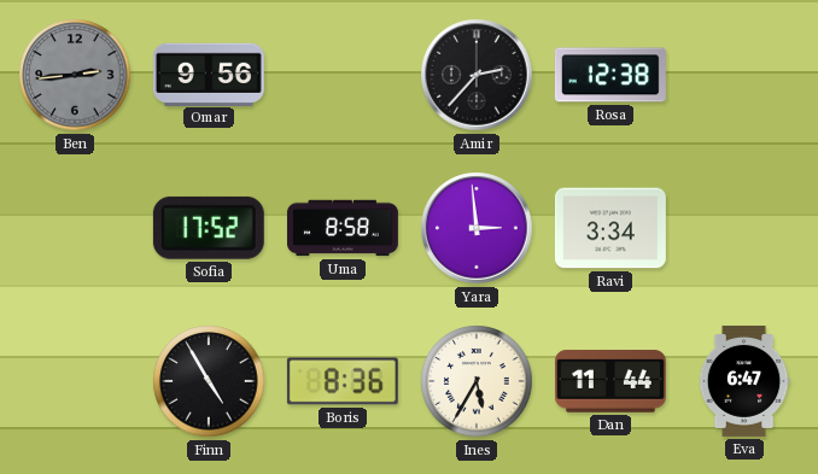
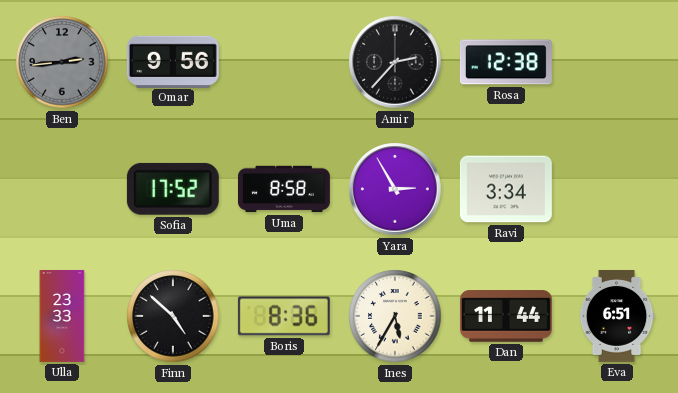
Yara: 2:59 -> 2:55 (395, 189)
Ulla: none -> 23:33 (62, 316)
Finn: 4:55 -> 4:52 (173, 316)
Eva: 6:47 -> 6:51 (617, 316)
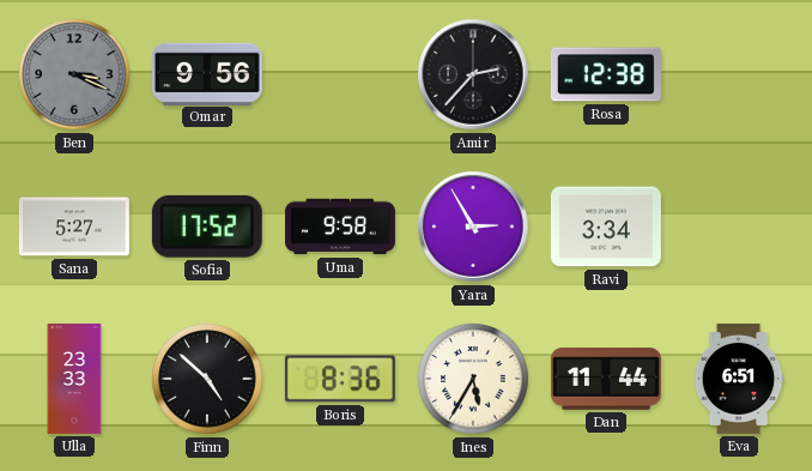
Ben: 2:44 -> 3:19 (74, 74)
Sana: none -> 5:27 (74, 227)
Uma: 8:58 -> 9:58 (340, 227)
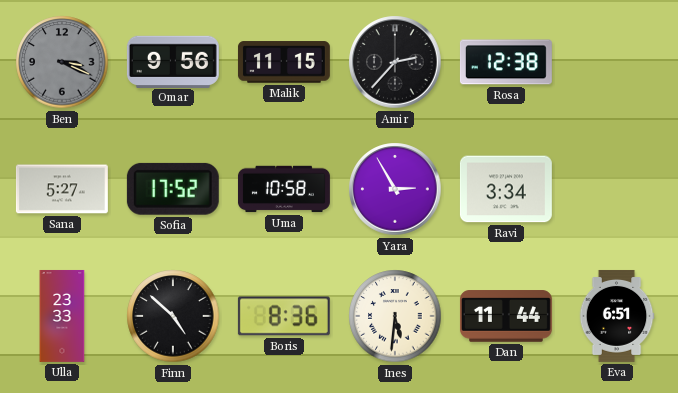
Malik: none -> 11:15 (284, 62)
Uma: 9:58 -> 10:58 (284, 189)
Ines: 5:35 -> 5:31 (395, 316)
